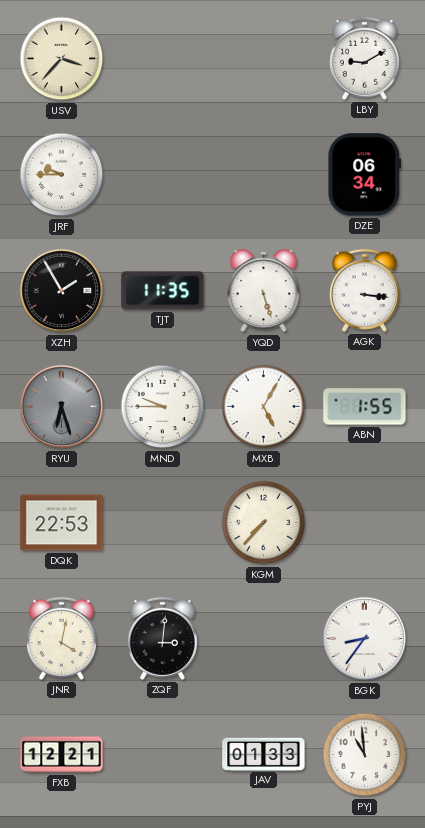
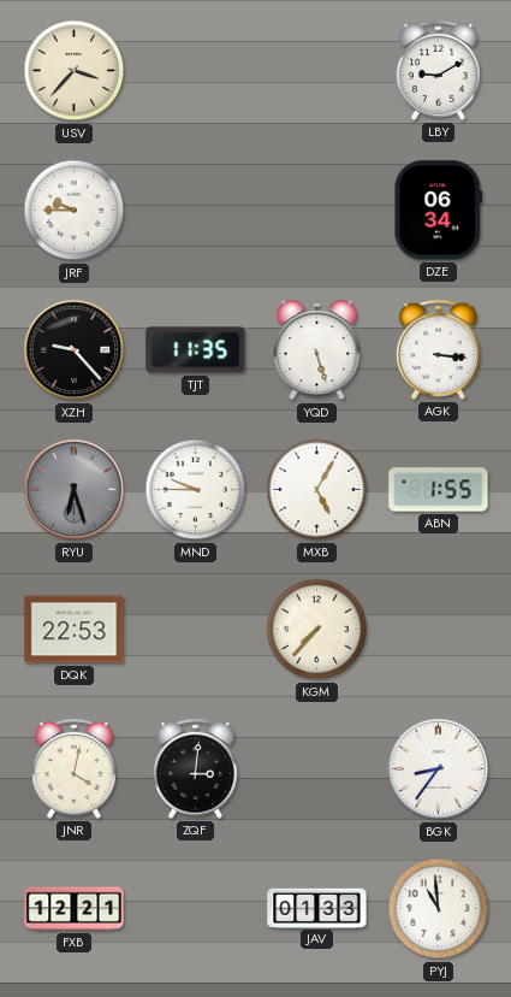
XZH: 1:55 -> 9:23 (75, 350)
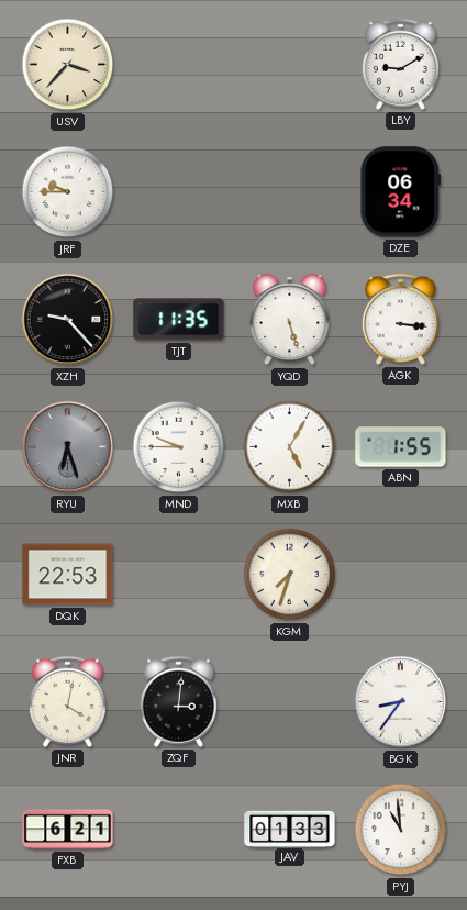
KGM: 7:37 -> 7:33 (290, 575)
FXB: 12:21 -> 6:21 (68, 830)
